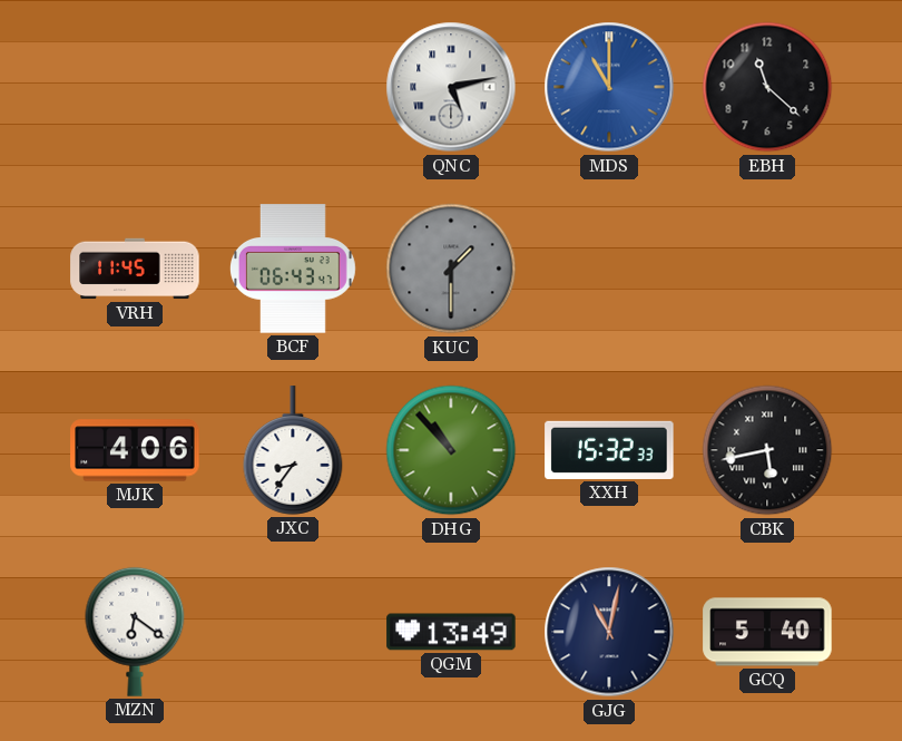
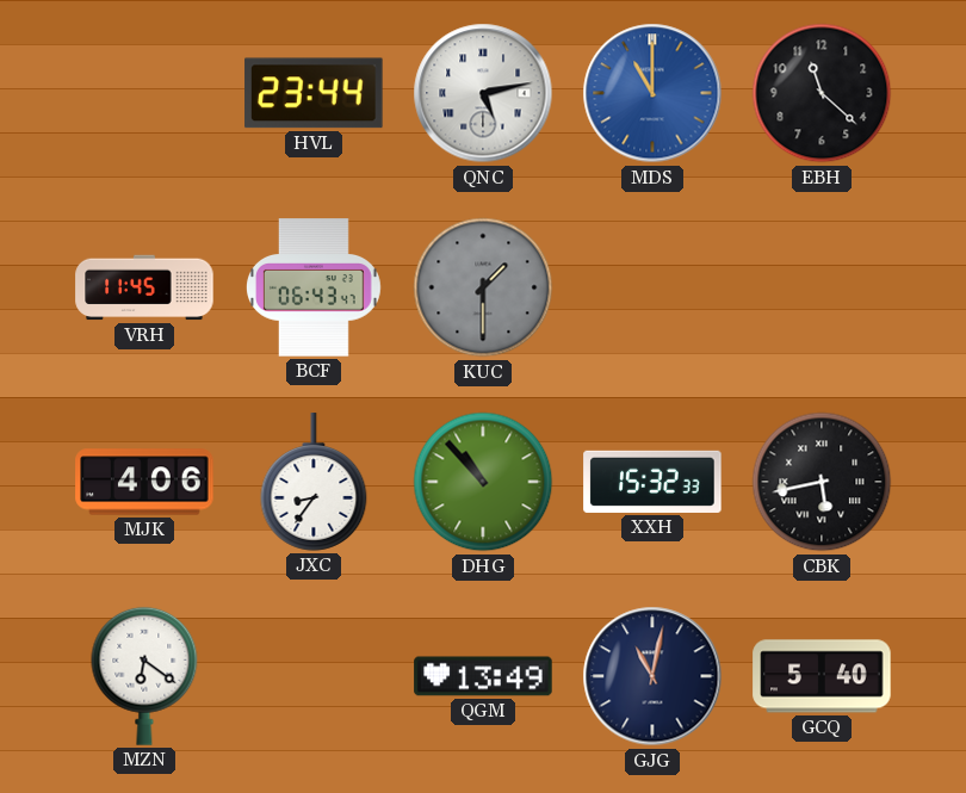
HVL: none -> 23:44 (314, 93)
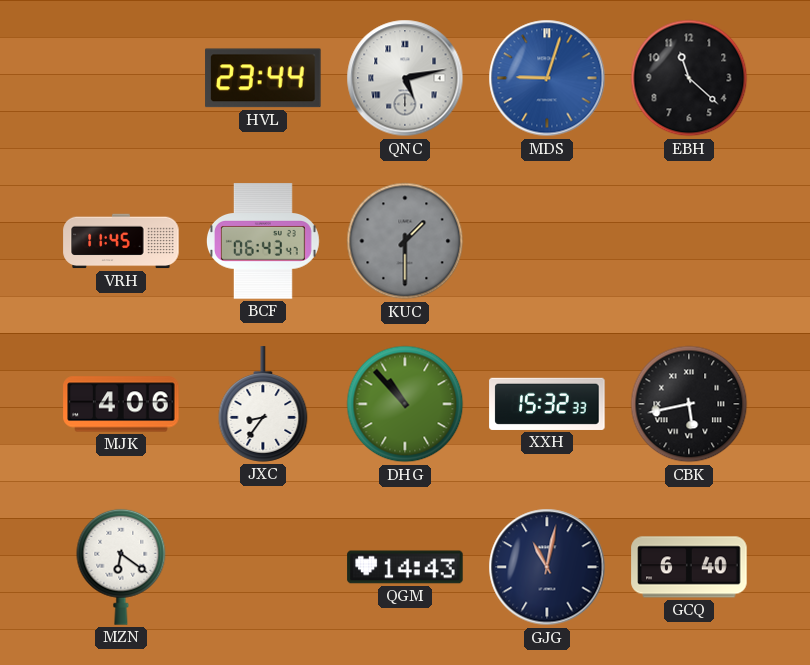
MDS: 11:00 -> 9:03 (547, 78)
QGM: 13:49 -> 14:43 (405, 567)
GCQ: 5:40 -> 6:40 (689, 567)
